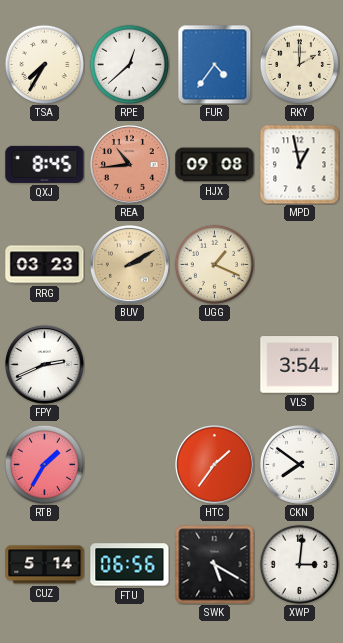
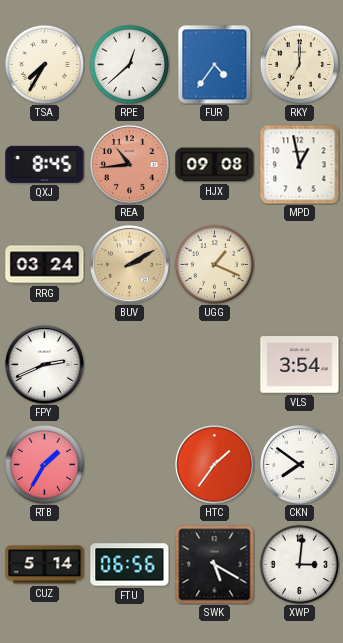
RKY: 2:00 -> 7:00 (299, 64)
RRG: 03:23 -> 03:24 (45, 265)
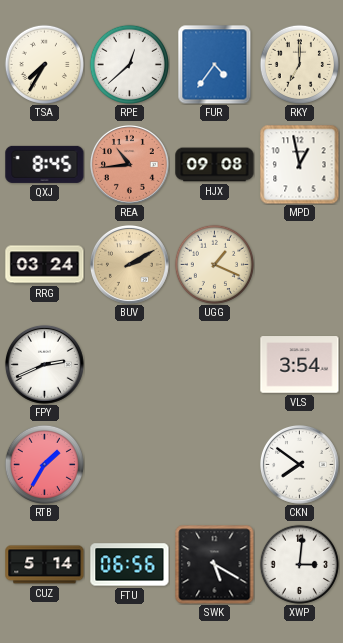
HTC: 1:36 -> none (214, 464)
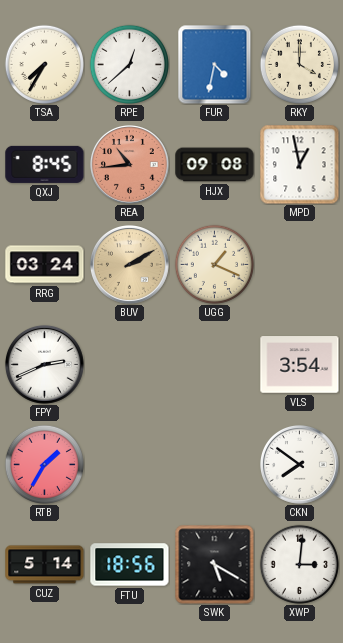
FUR: 4:36 -> 4:32 (215, 64)
RKY: 7:00 -> 4:00 (299, 64)
FTU: 06:56 -> 18:56 (130, 565)
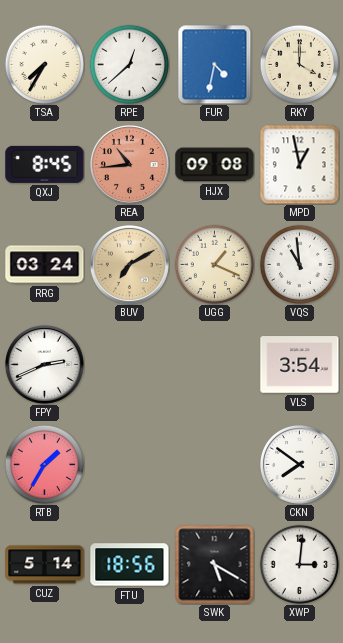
BUV: 2:10 -> 7:10 (129, 264)
VQS: none -> 10:59 (299, 264)
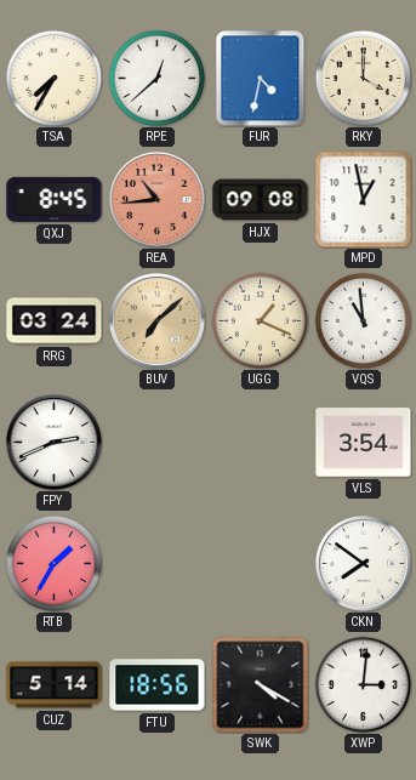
BUV: 7:10 -> 7:08 (156, 320)
SWK: 5:20 -> 4:20 (261, 685)
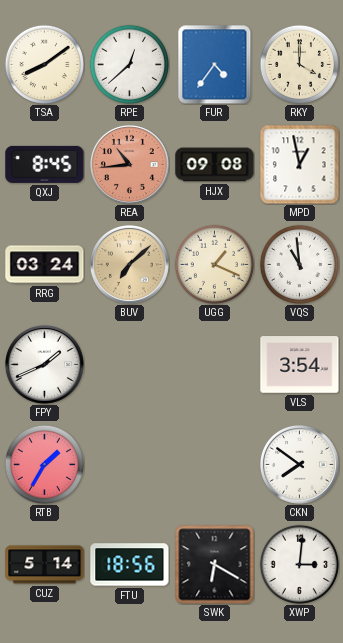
TSA: 7:35 -> 8:09 (44, 64)
FUR: 4:32 -> 4:36 (215, 64)
FPY: 2:41 -> 1:41 (44, 364)
SWK: 4:20 -> 6:20 (215, 565)
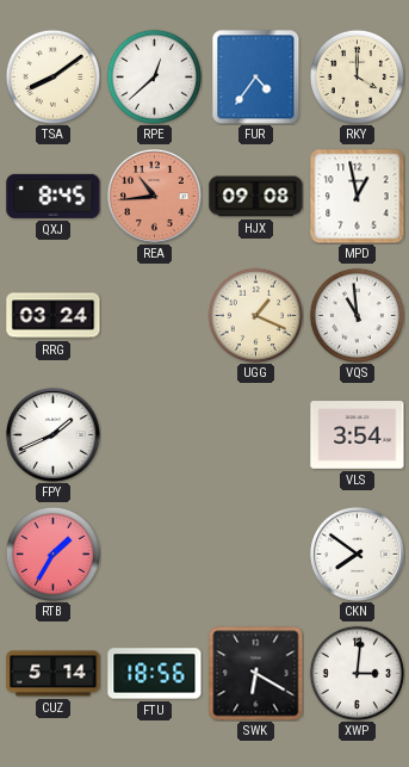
BUV: 7:08 -> none (129, 264)
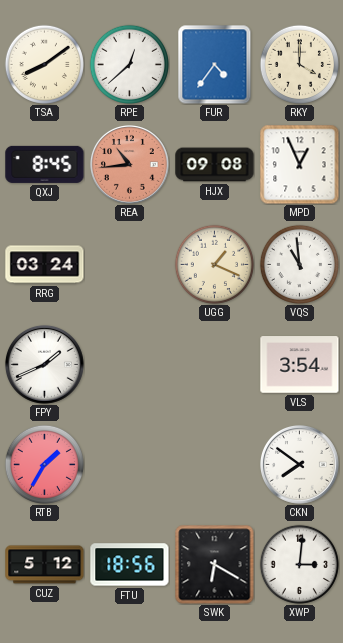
MPD: 12:58 -> 12:56 (300, 165)
CUZ: 5:14 -> 5:12 (45, 565)
